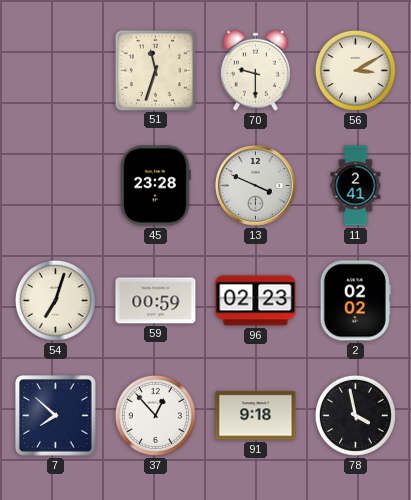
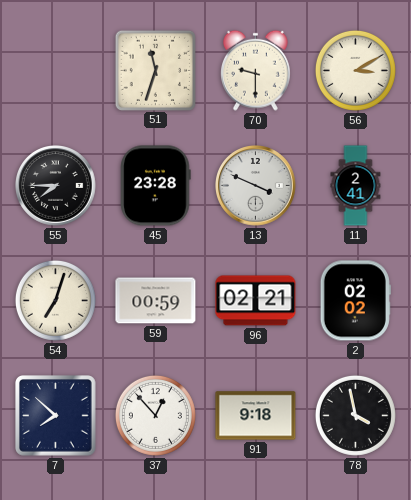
55: none -> 7:45 (56, 186)
96: 02:23 -> 02:21 (256, 301)
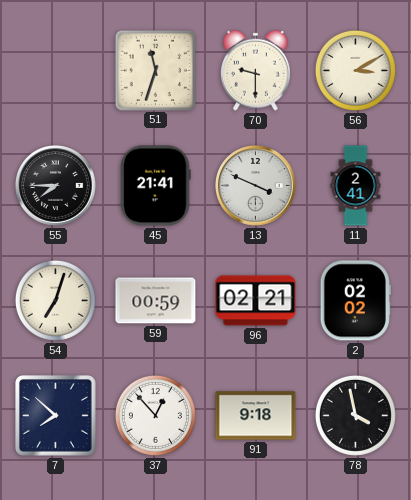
45: 23:28 -> 21:41 (156, 186)
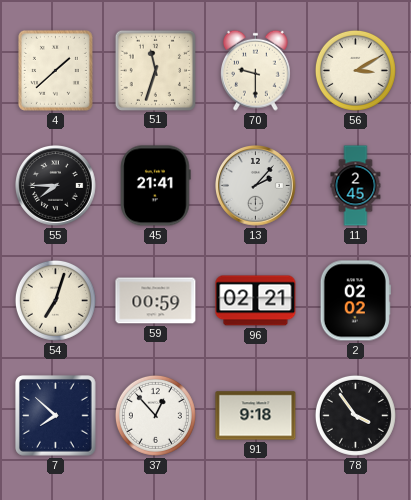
4: none -> 1:38 (55, 70)
13: 3:49 -> 2:07 (256, 186)
11: 2:41 -> 2:45 (356, 186)
78: 3:58 -> 3:54 (355, 415)
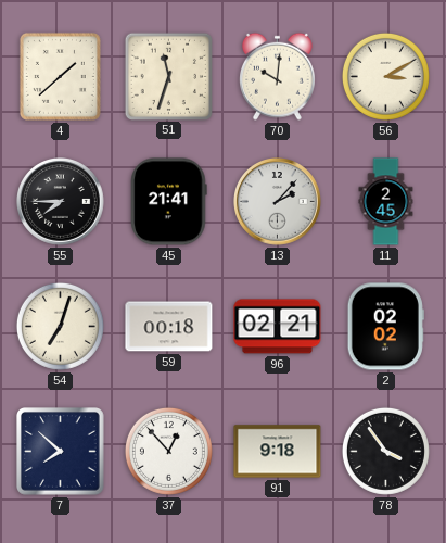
70: 9:30 -> 10:01 (277, 76)
59: 00:59 -> 00:18 (169, 327)
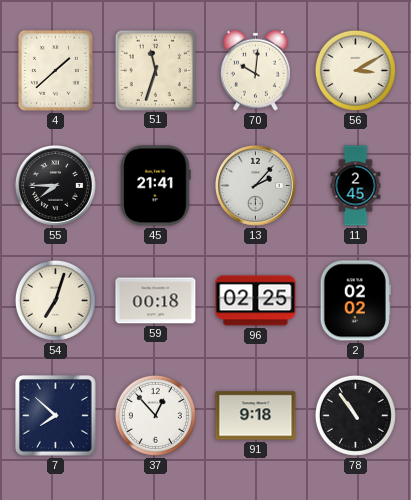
96: 02:21 -> 02:25 (256, 301)
78: 3:54 -> 10:54 (355, 415)
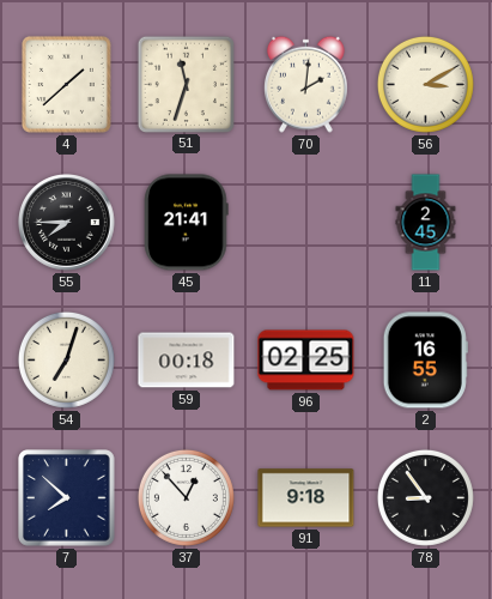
70: 10:01 -> 2:01 (305, 84)
13: 2:07 -> none (256, 186)
2: 02:02 -> 16:55 (425, 361)
78: 10:54 -> 8:54 (425, 497)
